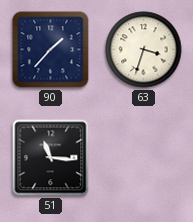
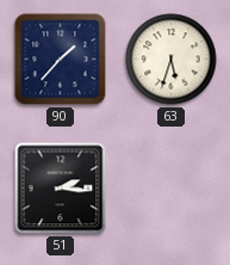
63: 3:33 -> 5:33 (172, 60)
51: 11:16 -> 2:16 (61, 189)
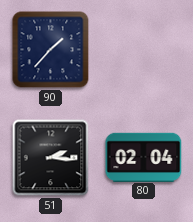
63: 5:33 -> none (172, 60)
80: none -> 02:04 (144, 157)
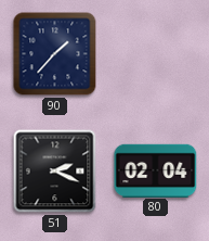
51: 2:16 -> 2:19 (55, 172)
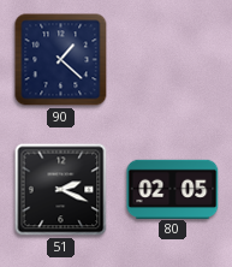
90: 1:37 -> 1:22 (61, 60)
80: 02:04 -> 02:05 (173, 189)
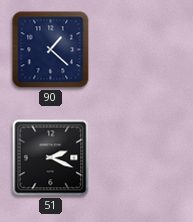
80: 02:05 -> none (173, 189)
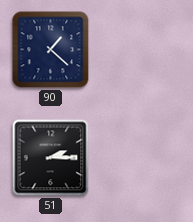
51: 2:19 -> 2:15 (51, 158)
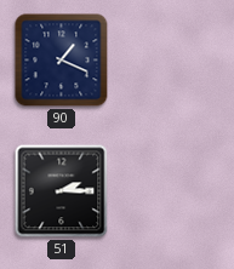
90: 1:22 -> 1:19 (62, 61)
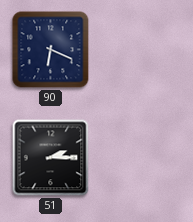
90: 1:19 -> 6:19 (51, 50)
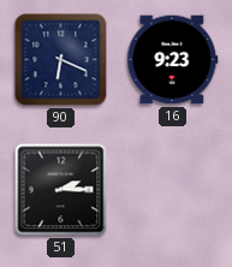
16: none -> 9:23 (173, 60)
